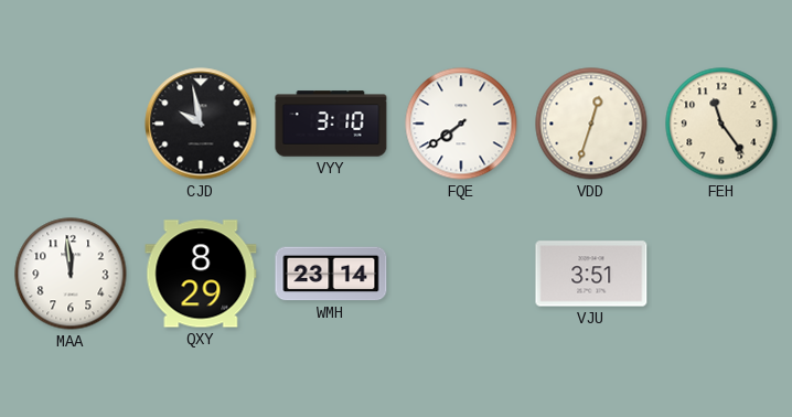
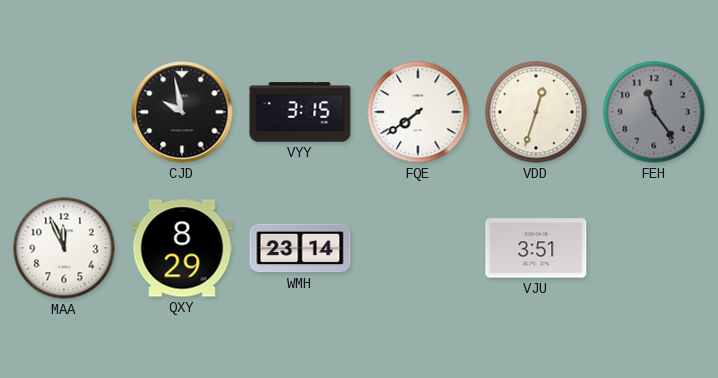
VYY: 3:10 -> 3:15 (300, 112)
FEH dial: cream -> grey (654, 112)
MAA: 11:59 -> 11:56 (64, 248)
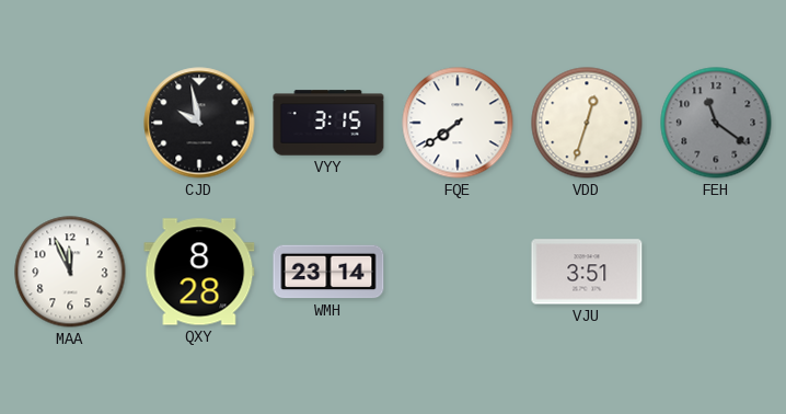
FEH: 11:24 -> 11:21 (716, 123)
QXY: 8:29 -> 8:28 (199, 272)
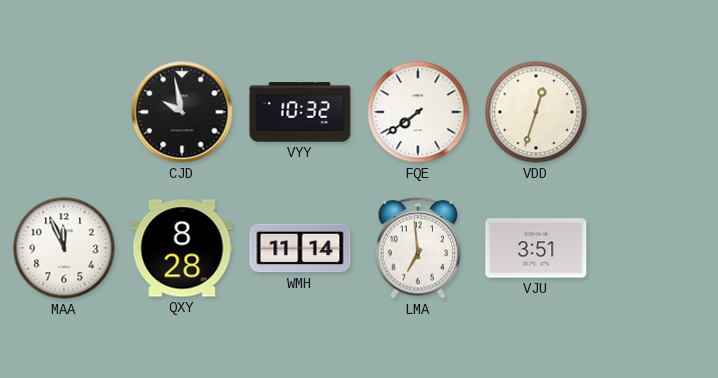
VYY: 3:15 -> 10:32 (300, 112)
FEH: 11:21 -> none (716, 123)
WMH: 23:14 -> 11:14 (300, 248)
LMA: none -> 6:59 (418, 248)
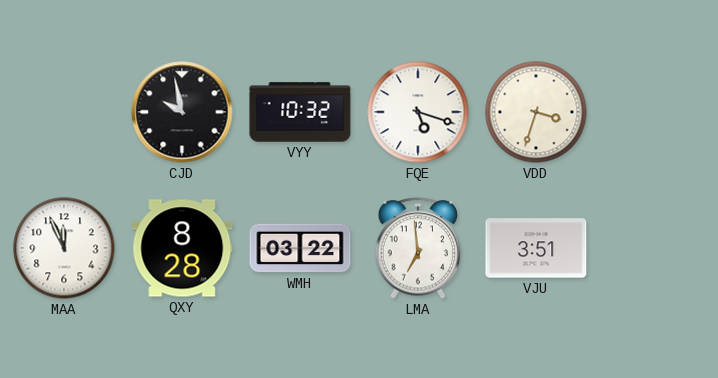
FQE: 7:39 -> 5:18 (418, 112)
VDD: 12:33 -> 3:33 (536, 112)
WMH: 11:14 -> 03:22 (300, 248)
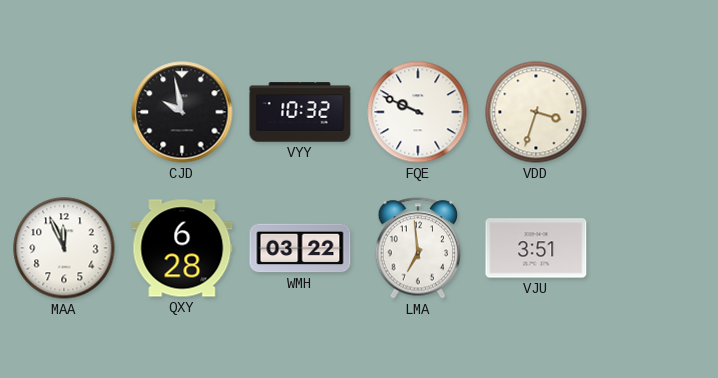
FQE: 5:18 -> 9:49 (418, 112)
QXY: 8:28 -> 6:28 (182, 248)
